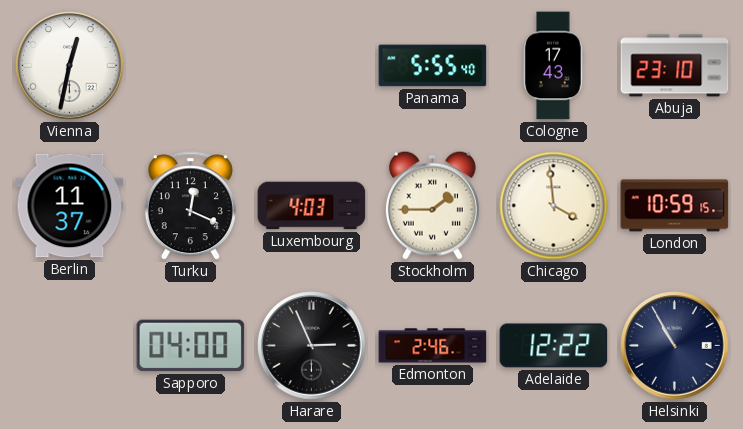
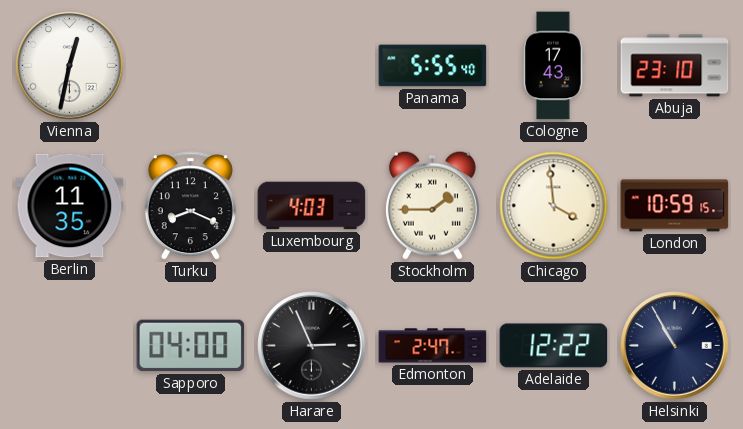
Berlin: 11:37 -> 11:35 (70, 206)
Turku: 12:19 -> 8:19 (190, 206)
Edmonton: 2:46 -> 2:47 (433, 346)
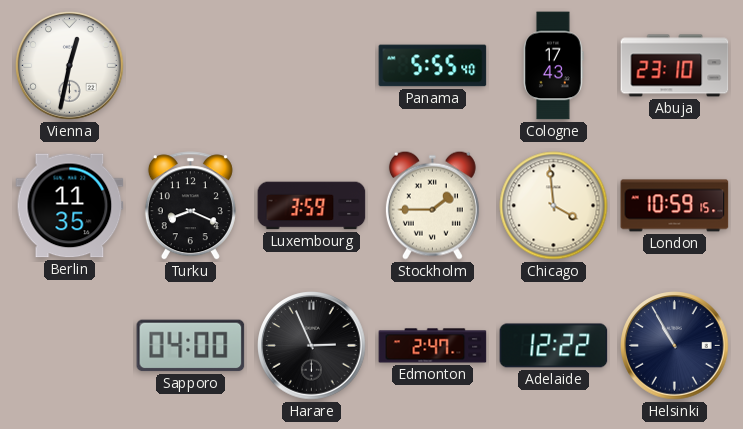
Luxembourg: 4:03 -> 3:59 (312, 206)
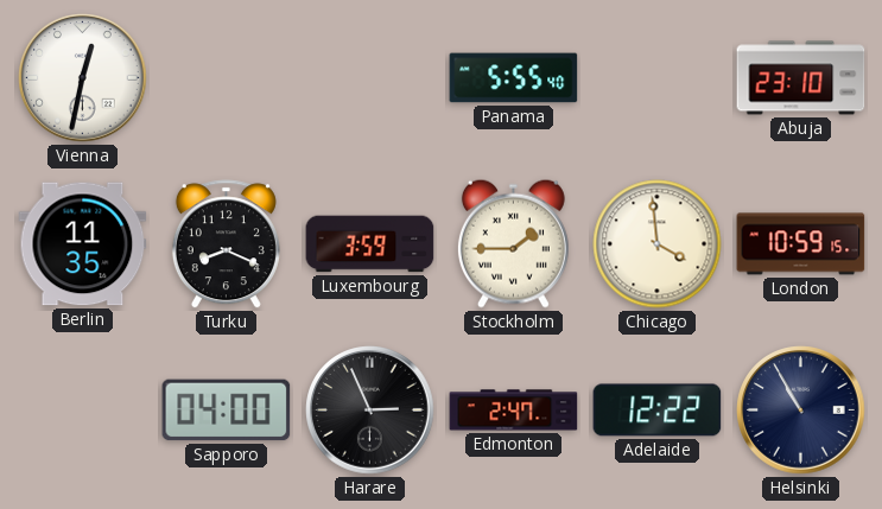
Cologne: 17:43 -> none (554, 66)
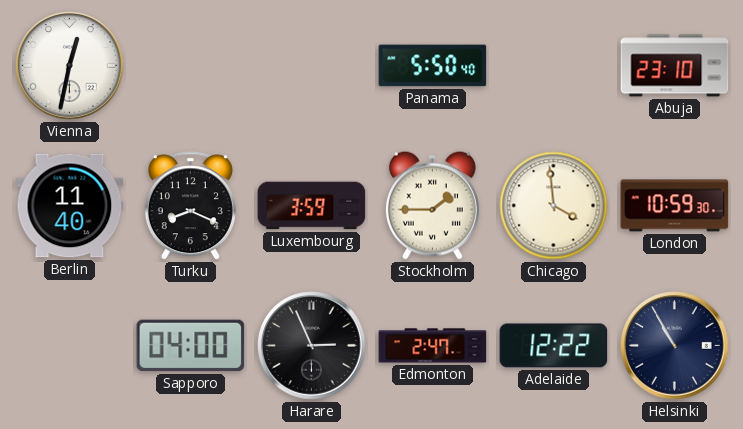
Panama: 5:55 -> 5:50 (433, 66)
Berlin: 11:35 -> 11:40 (70, 206)
London: 10:59:15 -> 10:59:30 (675, 206)
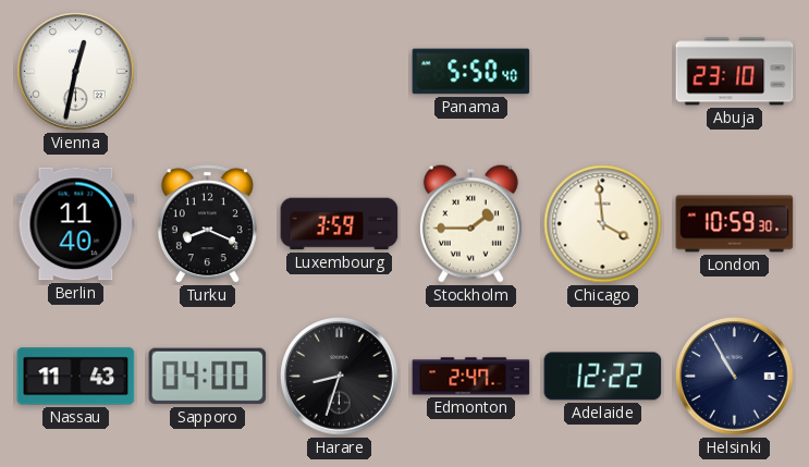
Nassau: none -> 11:43 (76, 377)
Harare: 2:56 -> 8:33 (340, 377)
